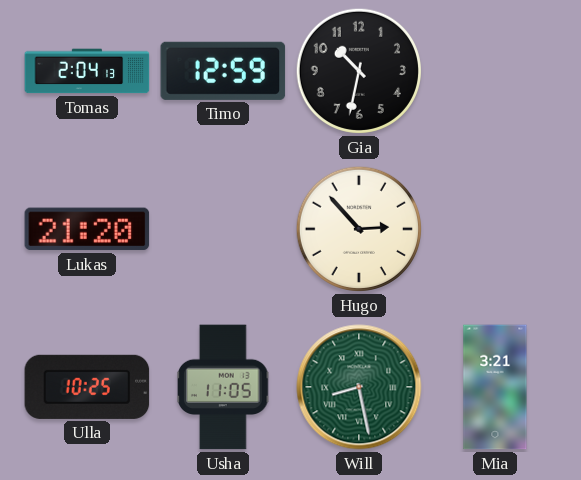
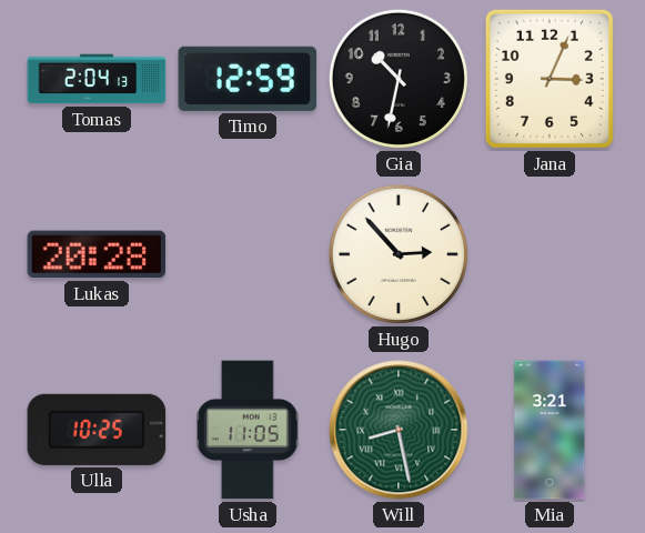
Jana: none -> 3:04 (550, 79)
Lukas: 21:20 -> 20:28 (97, 254)
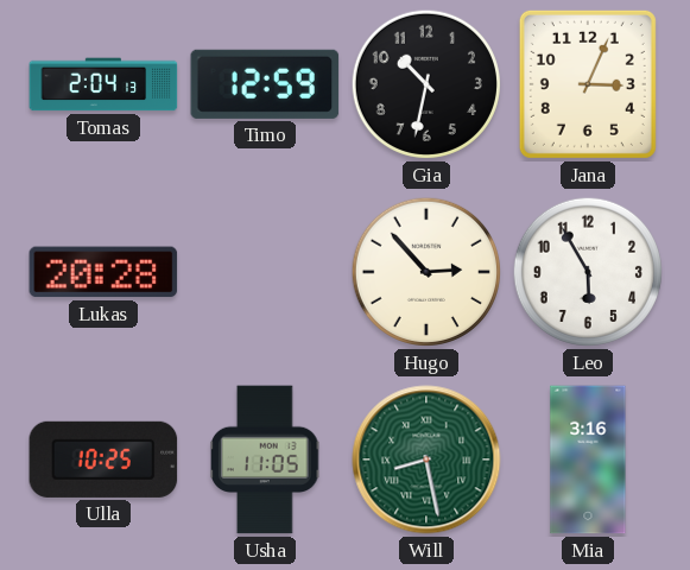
Leo: none -> 5:55 (588, 272)
Mia: 3:21 -> 3:16 (588, 460)
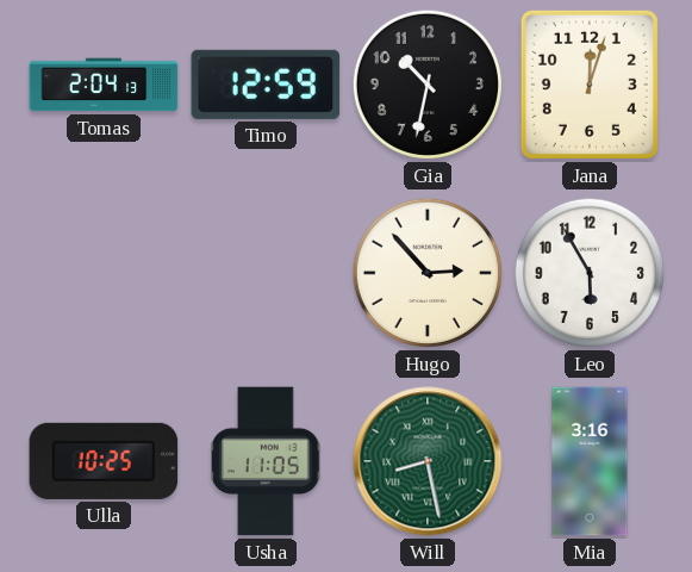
Jana: 3:04 -> 12:03 (590, 85)
Lukas: 20:28 -> none (103, 272)
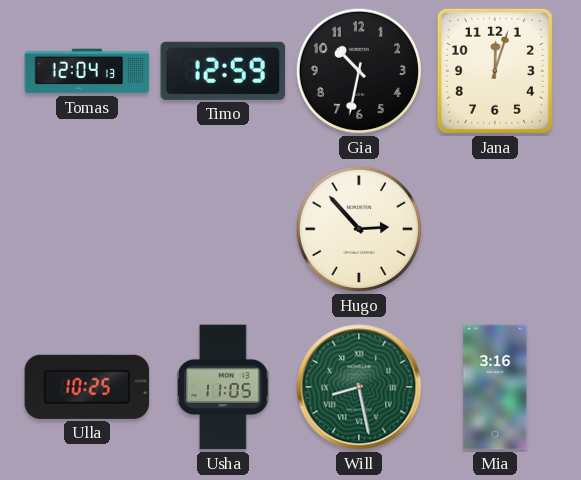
Tomas: 2:04 -> 12:04 (87, 71)
Leo: 5:55 -> none (590, 273)
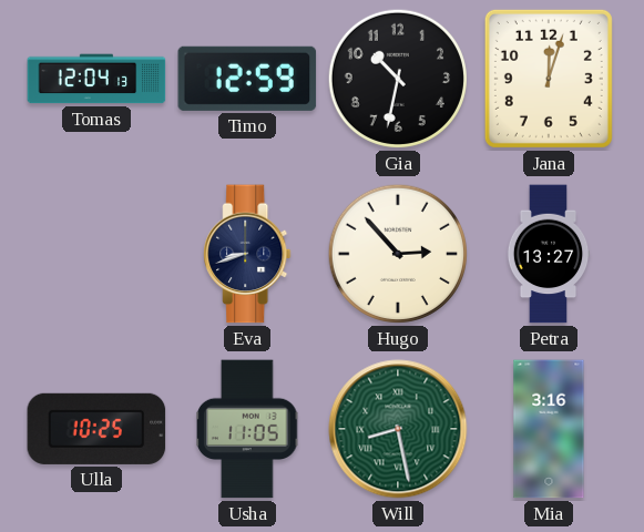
Eva: none -> 8:42 (247, 254)
Petra: none -> 13:27 (549, 254)
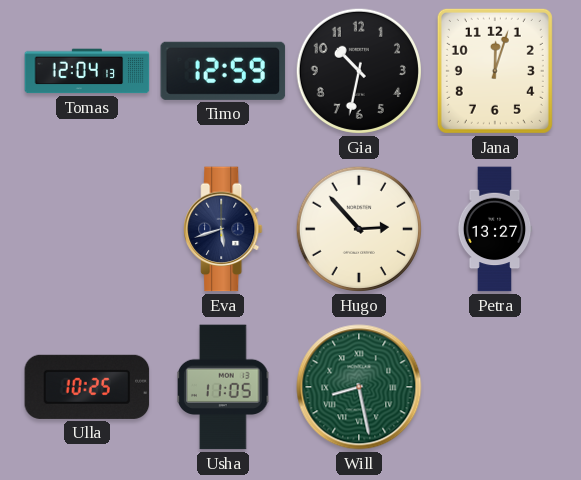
Eva: 8:42 -> 5:42 (223, 229)
Mia: 3:16 -> none (549, 429)
